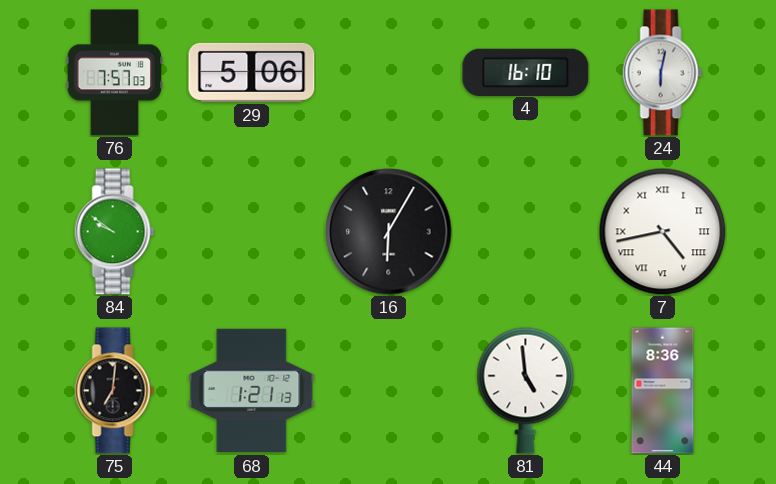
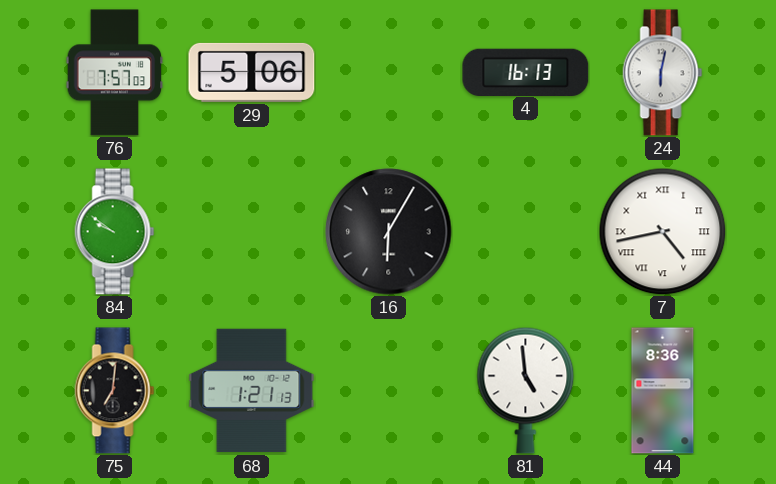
4: 16:10 -> 16:13 (526, 72)
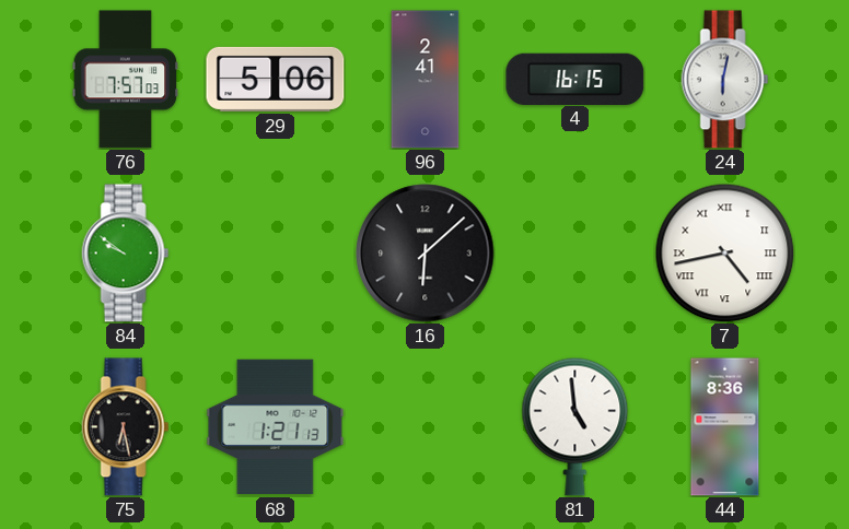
96: none -> 2:41 (426, 80)
4: 16:13 -> 16:15 (575, 79)
16: 6:05 -> 6:08 (426, 254)
75: 7:01 -> 6:28 (126, 427)
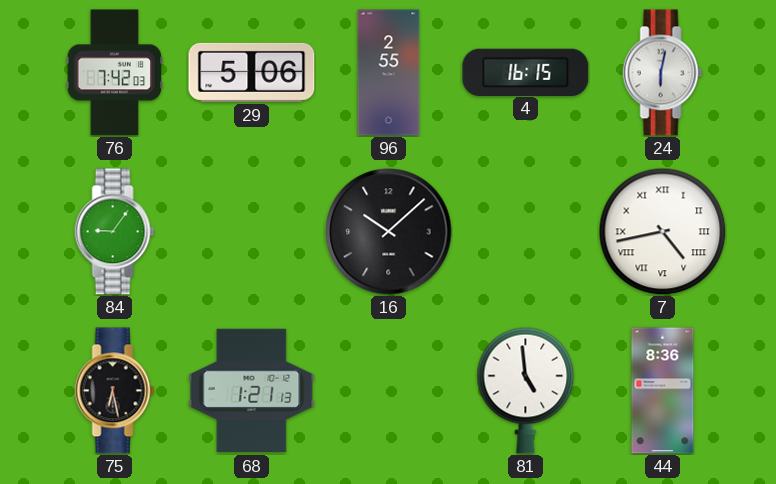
76: 7:57 -> 7:42 (115, 73)
96: 2:41 -> 2:55 (389, 73)
84: 9:51 -> 9:06 (115, 232)
16: 6:08 -> 10:08 (389, 232)
